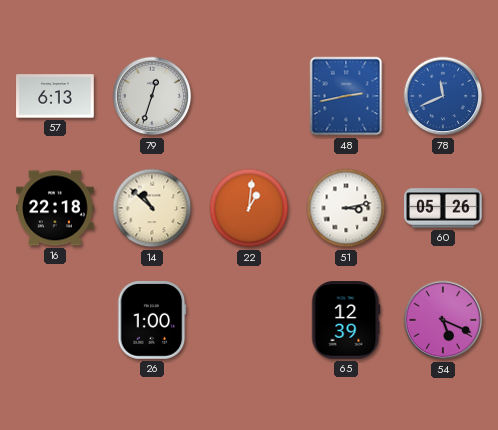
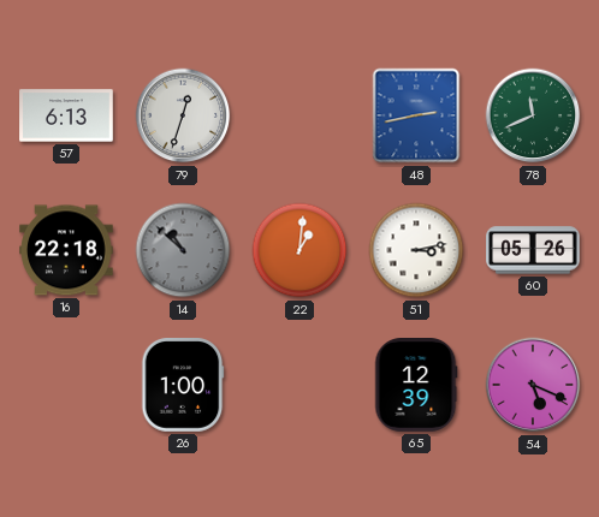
78 dial: blue -> green (533, 115)
14 dial: cream -> grey (183, 250)
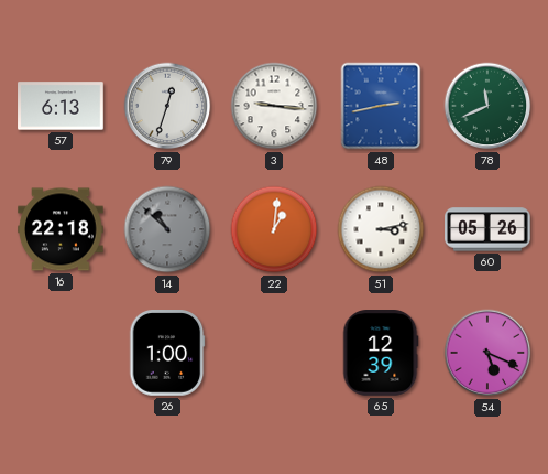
3: none -> 9:16 (274, 106)
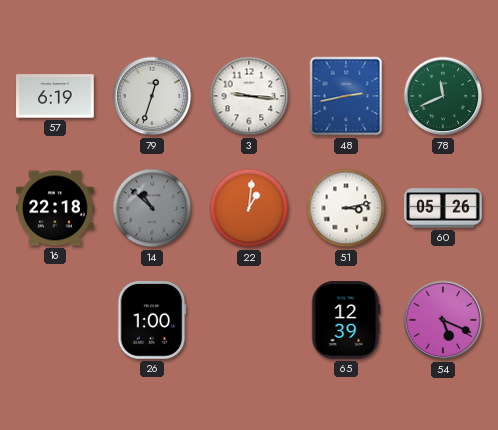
57: 6:13 -> 6:19 (55, 96)
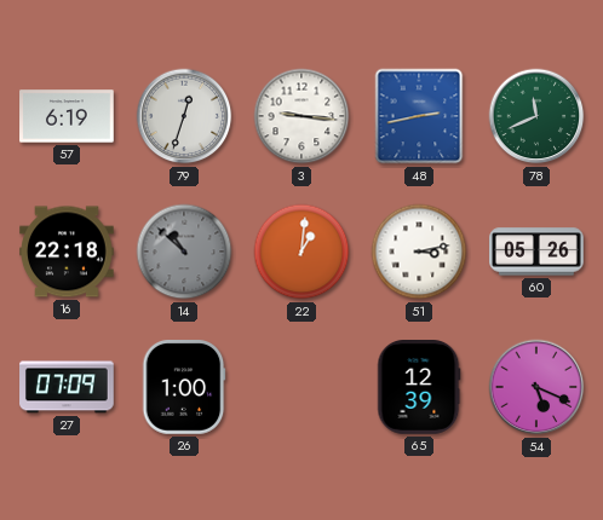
27: none -> 07:09 (67, 387)
